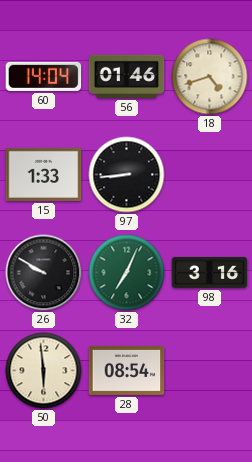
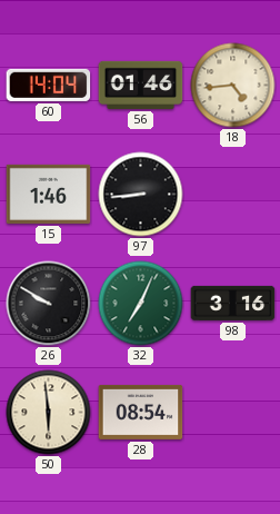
18: 4:42 -> 4:44 (233, 86)
15: 1:33 -> 1:46 (49, 194)
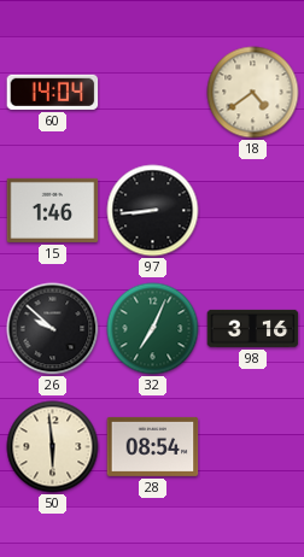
56: 01:46 -> none (141, 85)
18: 4:44 -> 4:39 (253, 93)
26: 9:50 -> 9:52 (53, 329)
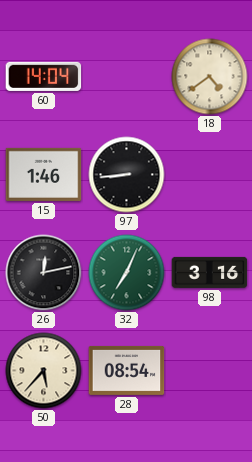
26: 9:52 -> 12:13 (44, 273)
50: 5:59 -> 5:37 (44, 371)
